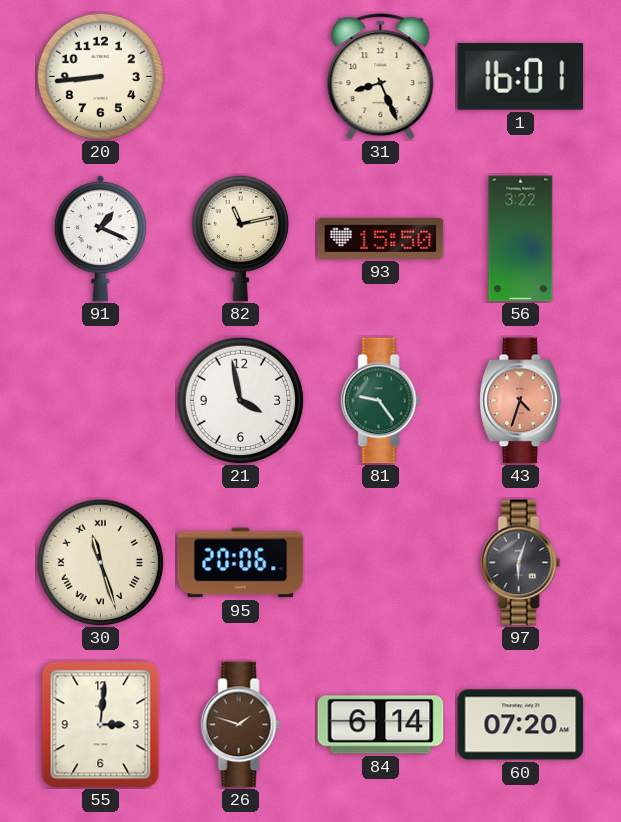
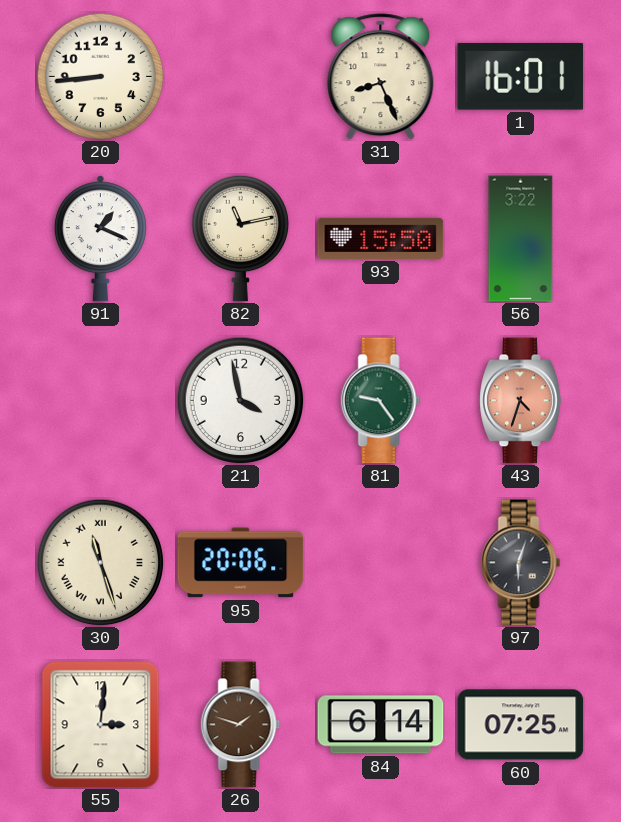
60: 07:20 -> 07:25 (521, 725)
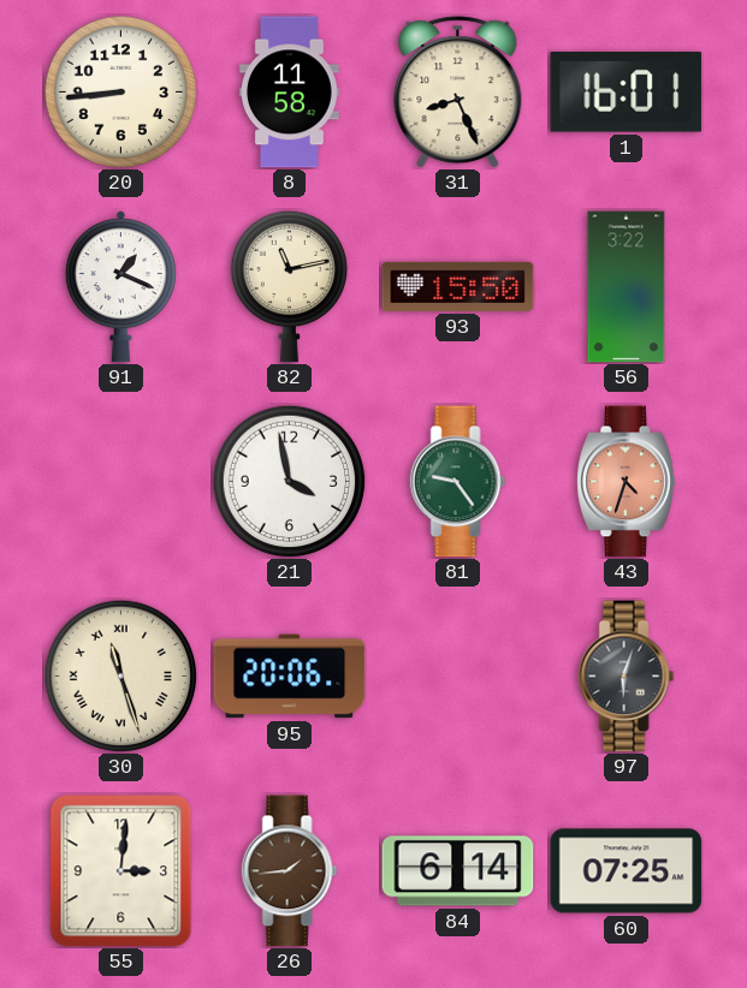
8: none -> 11:58 (289, 93)
26: 1:48 -> 1:44 (290, 871)
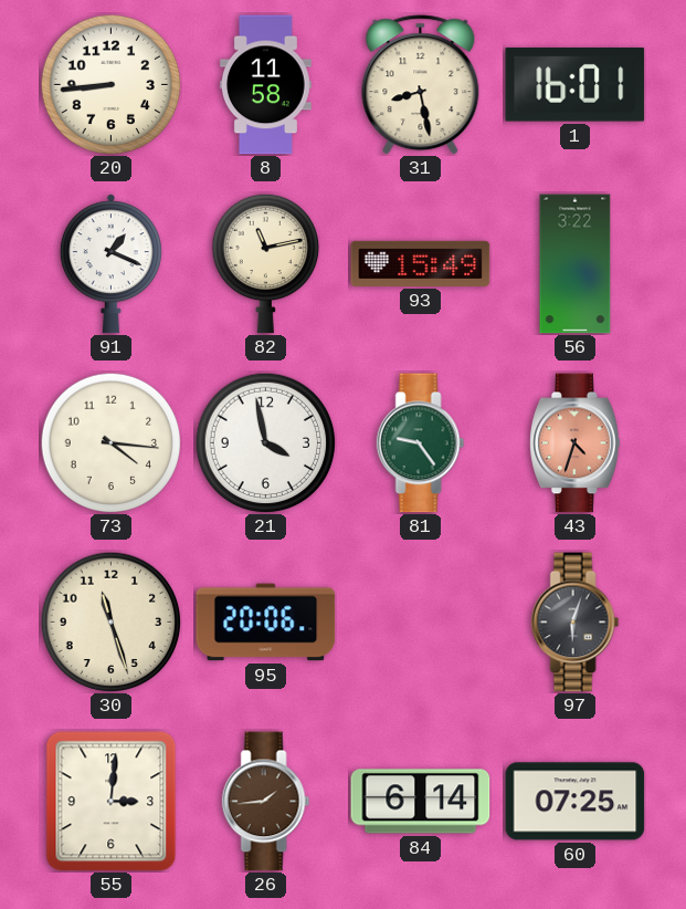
31: 8:26 -> 8:28 (421, 85)
93: 15:50 -> 15:49 (421, 263)
73: none -> 4:16 (110, 442)
30 numerals: Roman -> Arabic (110, 621)
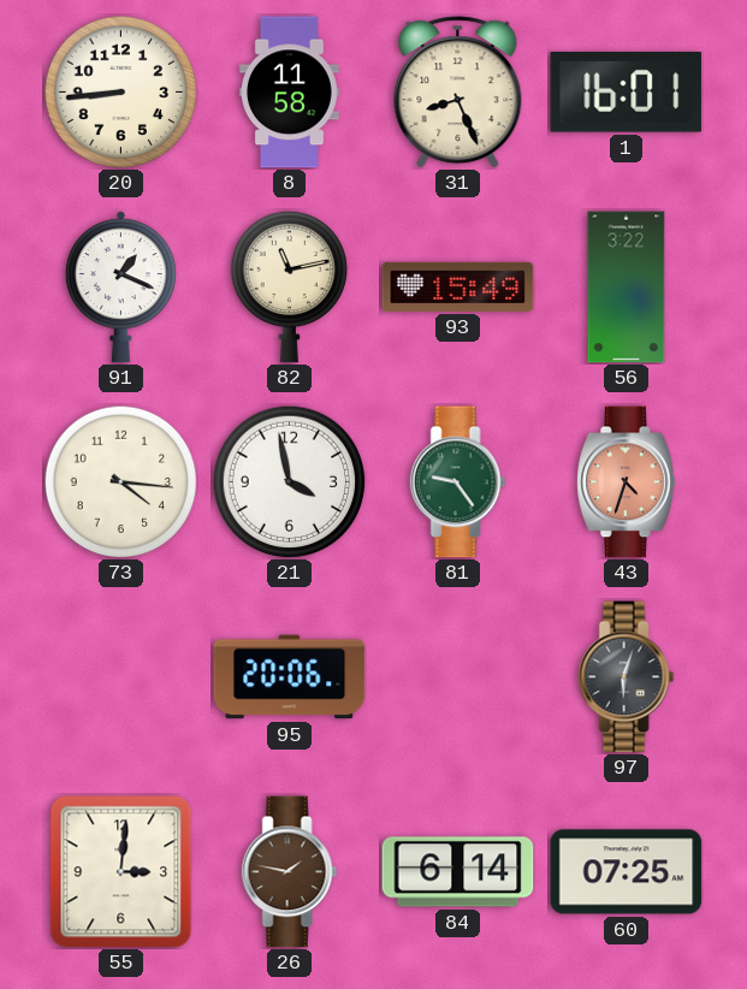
31: 8:28 -> 8:26 (458, 93)
30: 11:27 -> none (110, 621)
26: 1:44 -> 1:47 (290, 872)
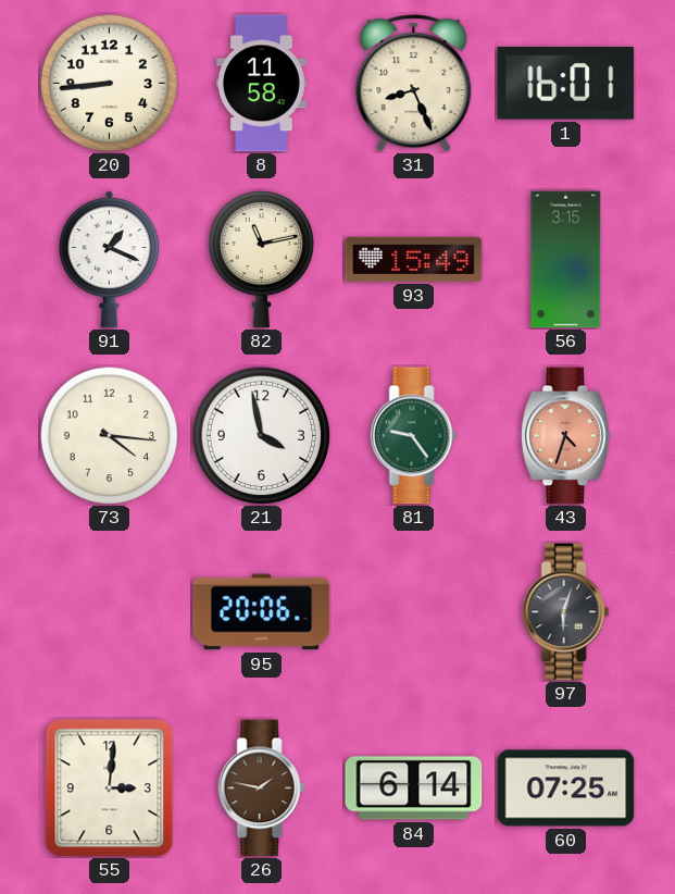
56: 3:22 -> 3:15 (566, 260)
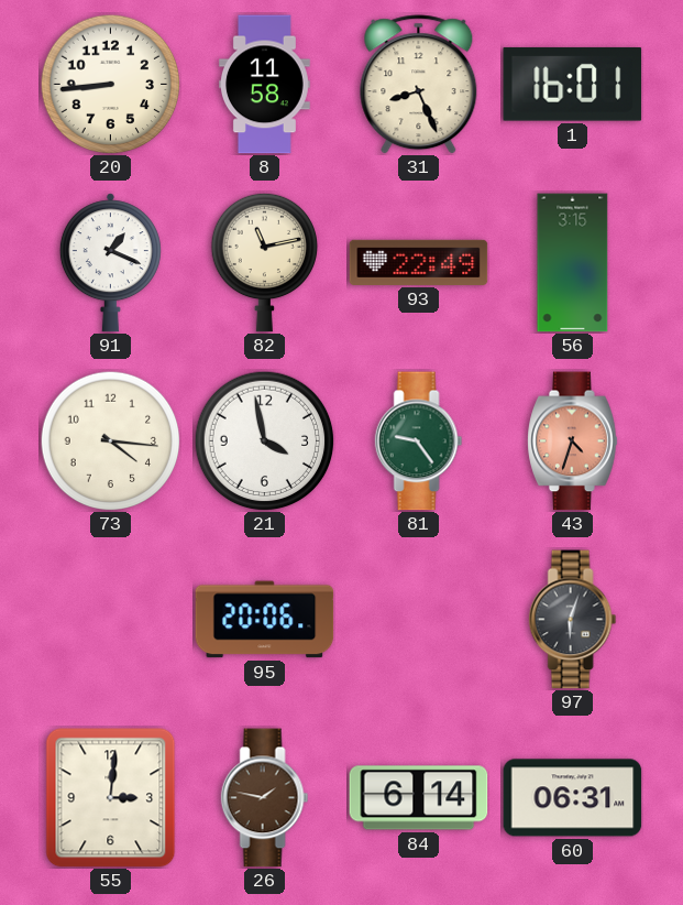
93: 15:49 -> 22:49 (419, 262)
60: 07:25 -> 06:31 (573, 798)
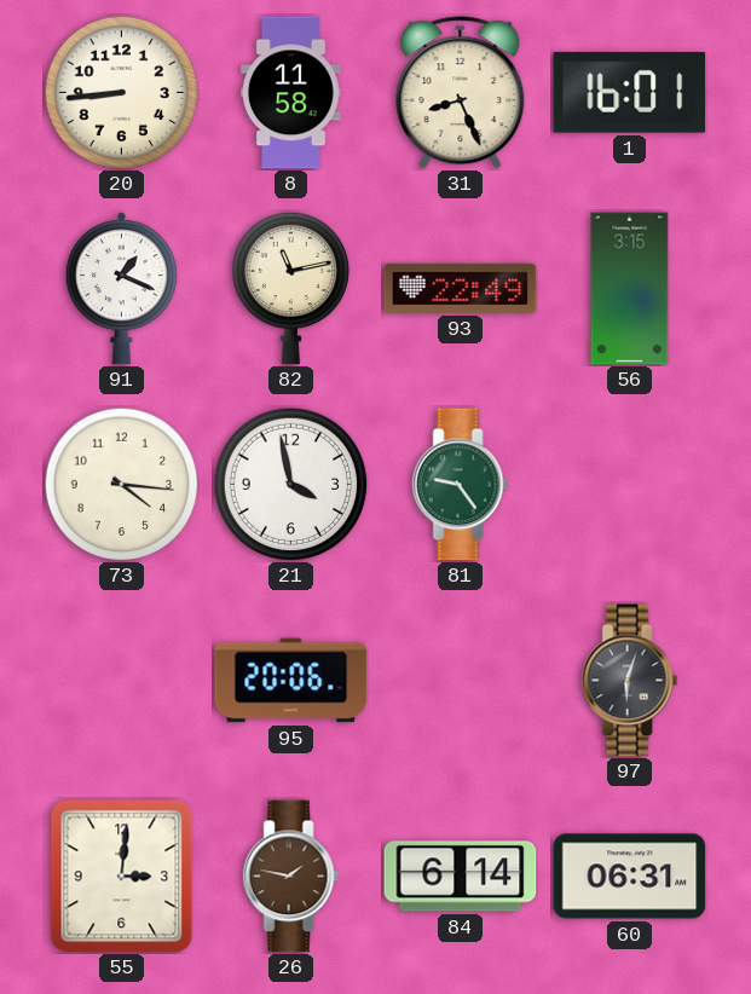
43: 4:33 -> none (573, 441)
